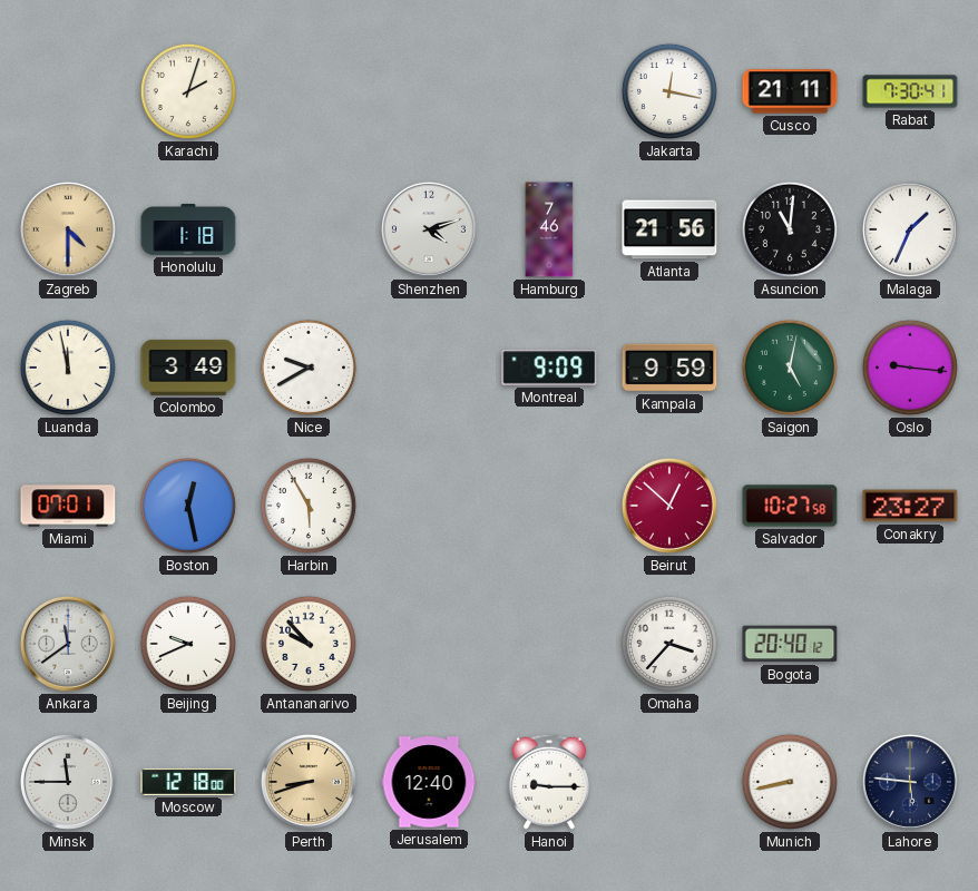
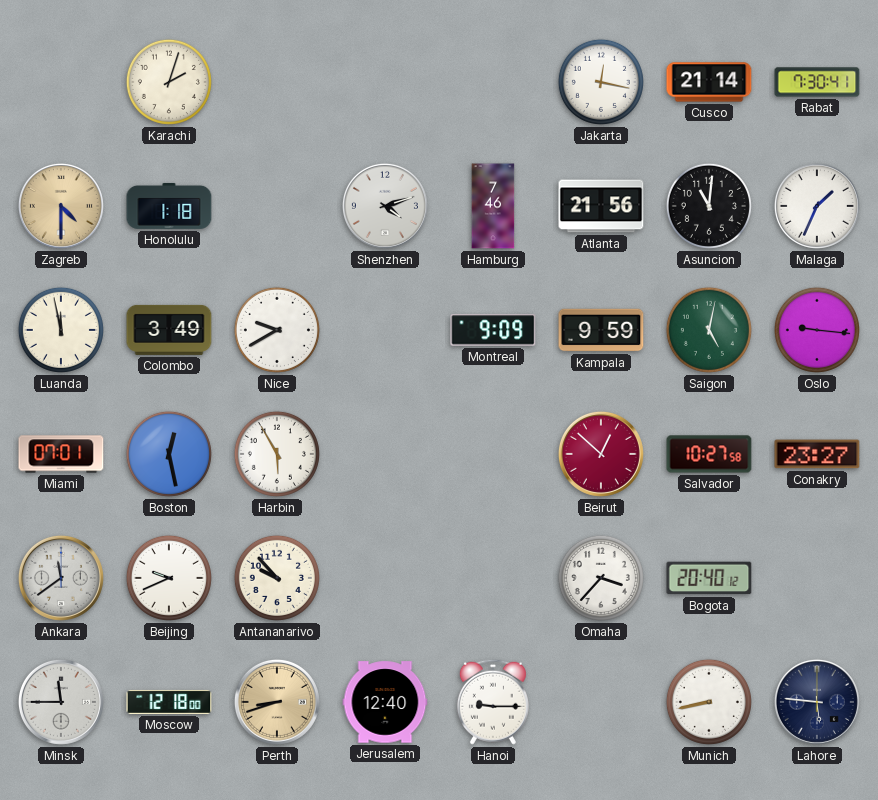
Cusco: 21:11 -> 21:14 (709, 82)
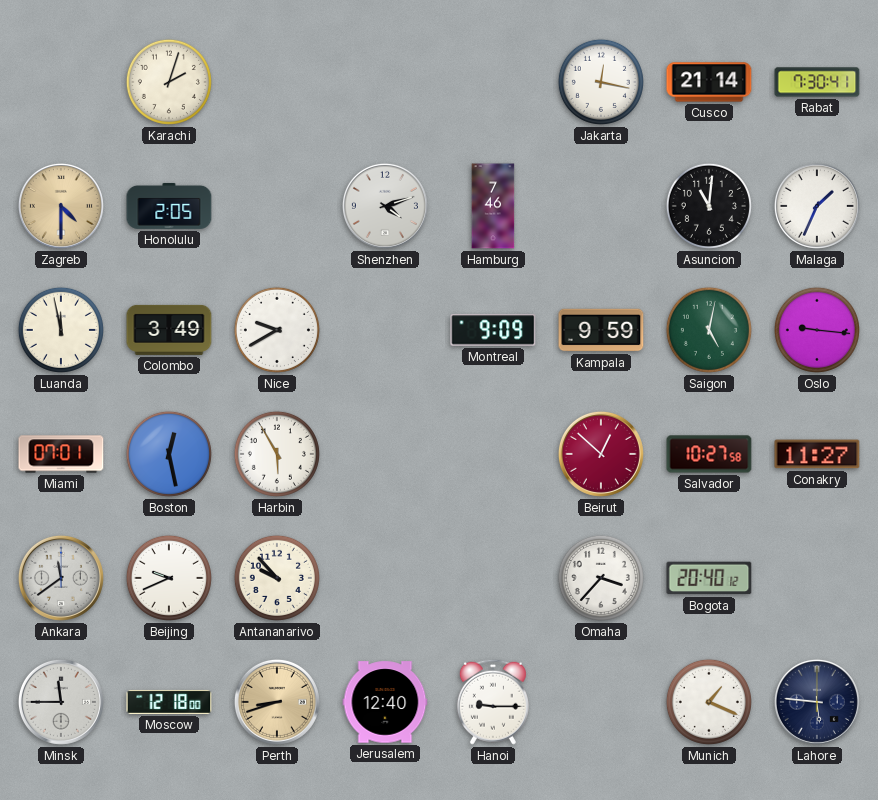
Honolulu: 1:18 -> 2:05 (169, 206)
Atlanta: 21:56 -> none (601, 206)
Conakry: 23:27 -> 11:27 (817, 454)
Munich: 8:43 -> 1:19 (709, 702)
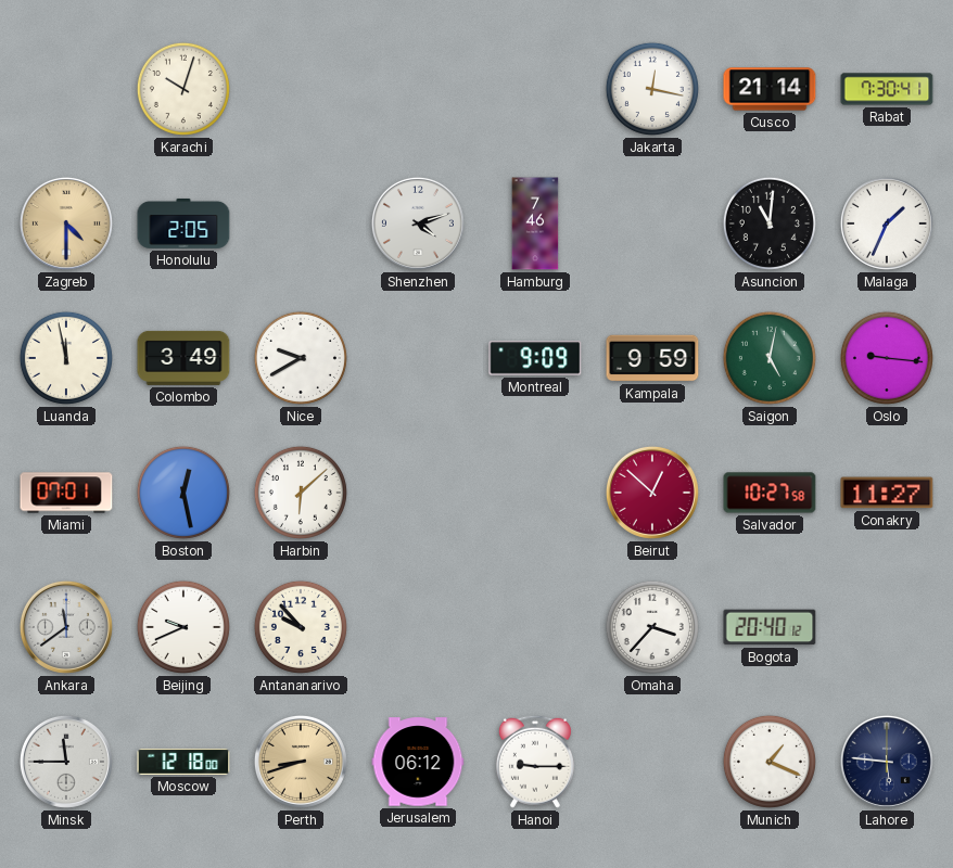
Karachi: 2:03 -> 10:03 (183, 89)
Harbin: 5:55 -> 6:08 (301, 493)
Jerusalem: 12:40 -> 06:12 (418, 762)
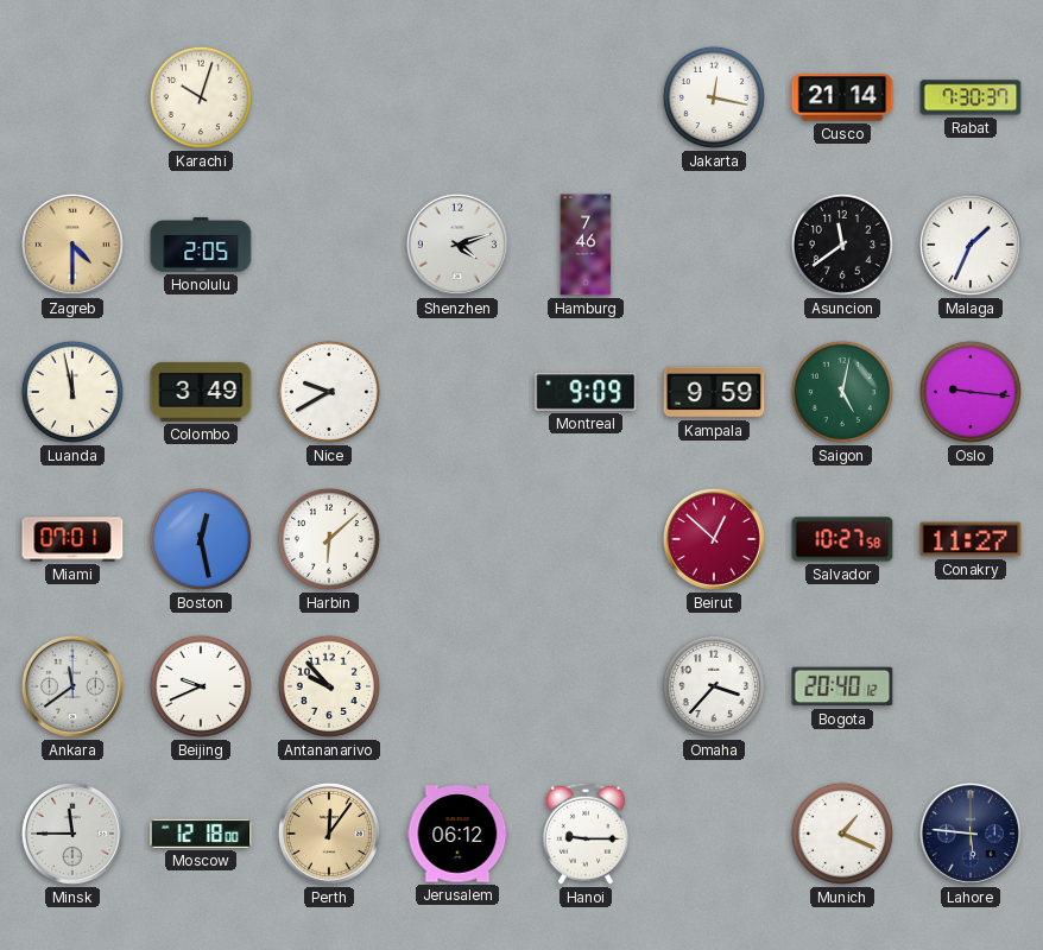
Rabat: 7:30:41 -> 7:30:37 (971, 97)
Asuncion: 11:01 -> 11:39 (842, 245)
Perth: 8:42 -> 12:06 (329, 834)
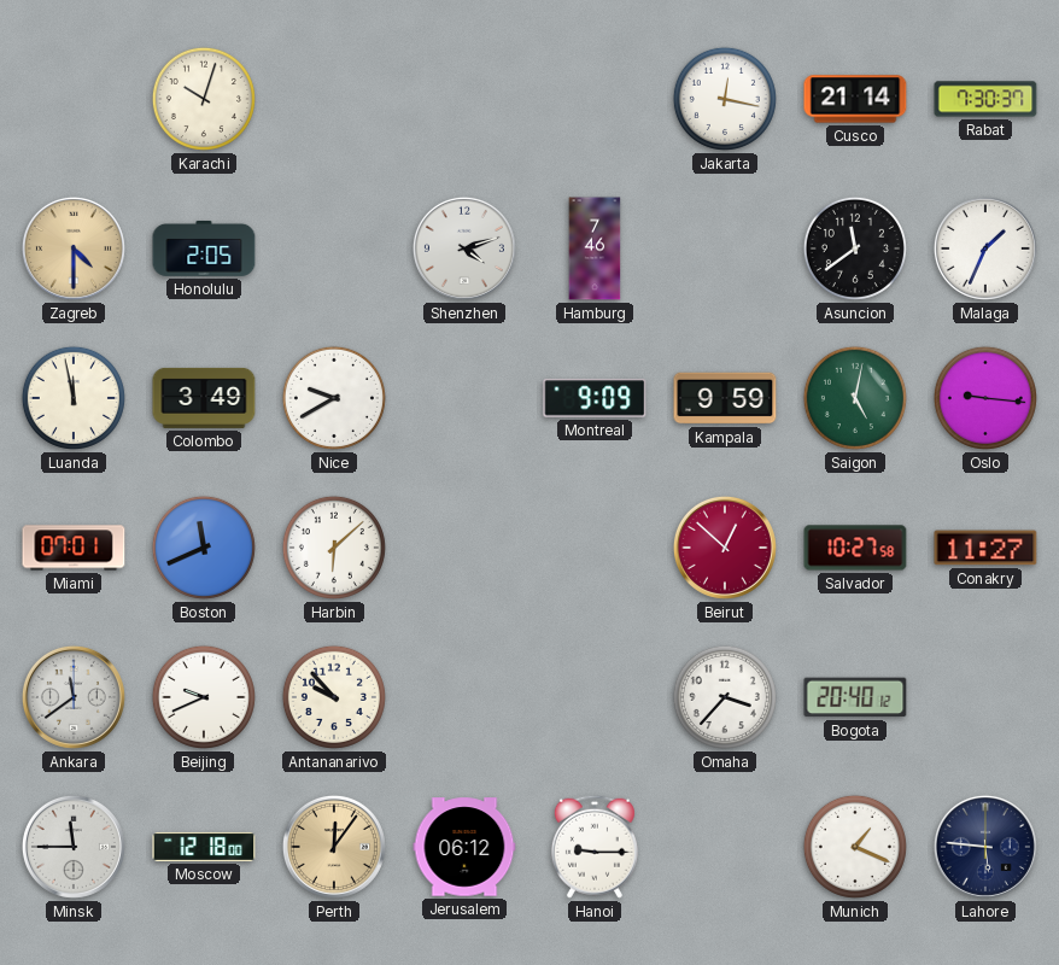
Boston: 12:28 -> 11:41 (204, 548)
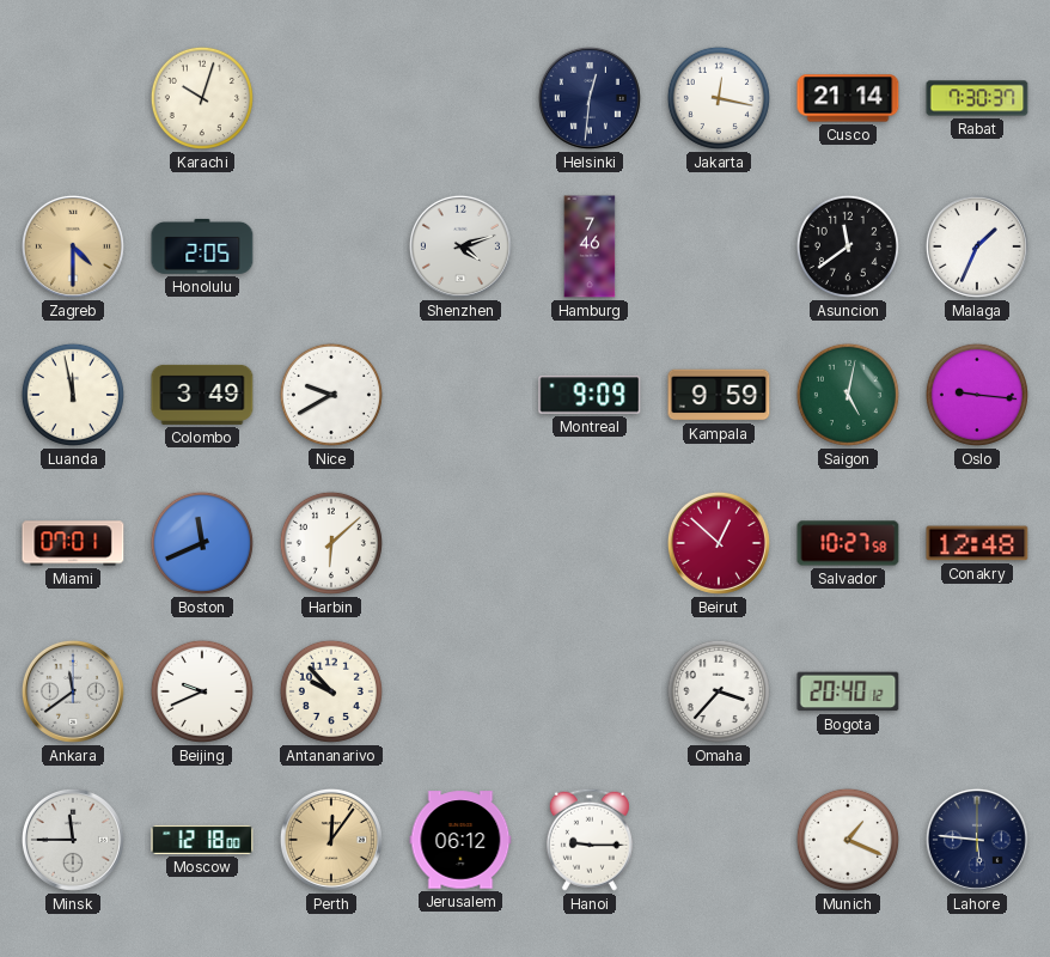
Helsinki: none -> 12:31 (590, 98)
Conakry: 11:27 -> 12:48 (977, 543)
